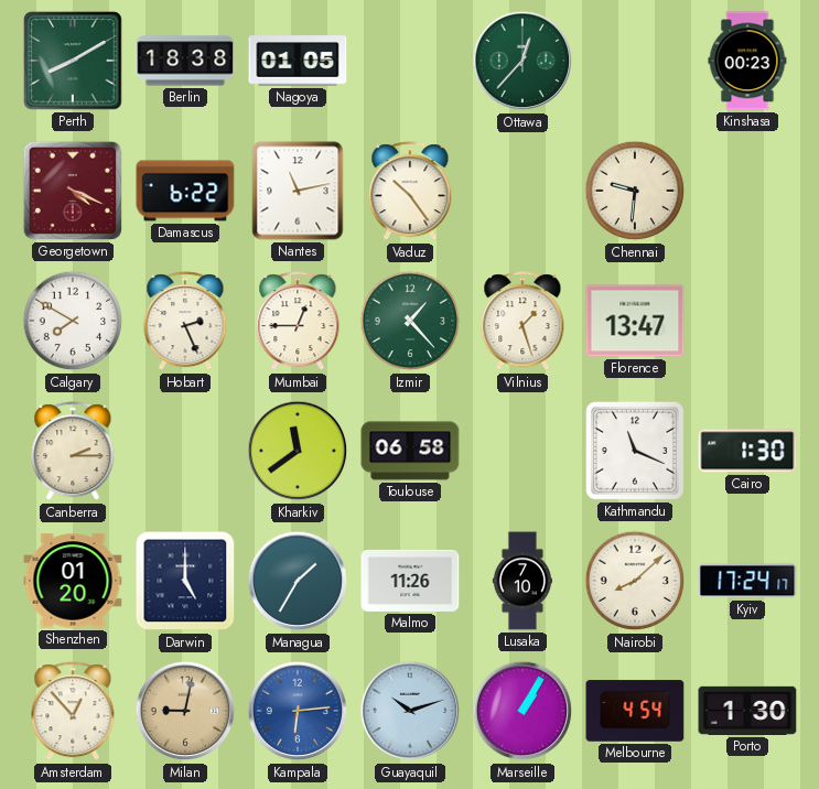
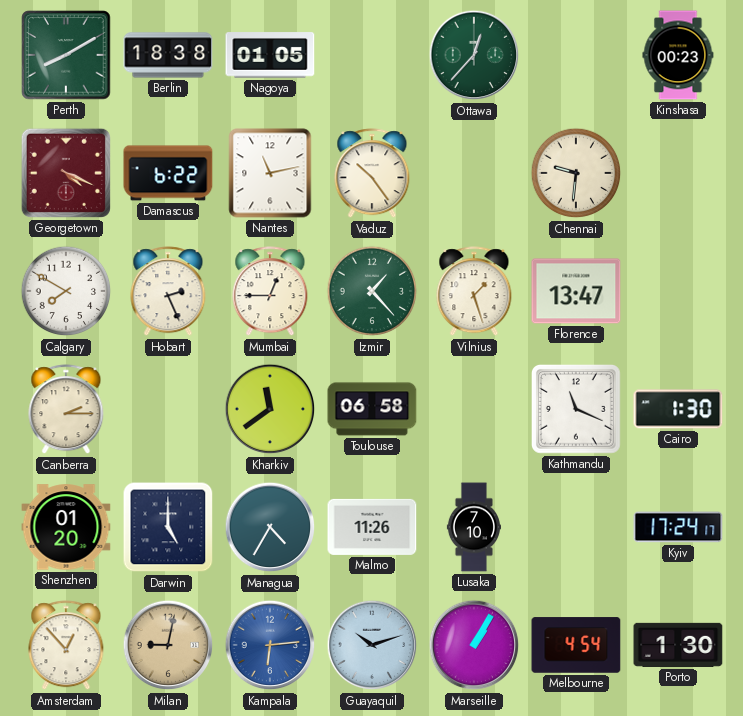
Managua: 1:35 -> 4:35 (270, 527)
Nairobi: 8:08 -> none (635, 581)
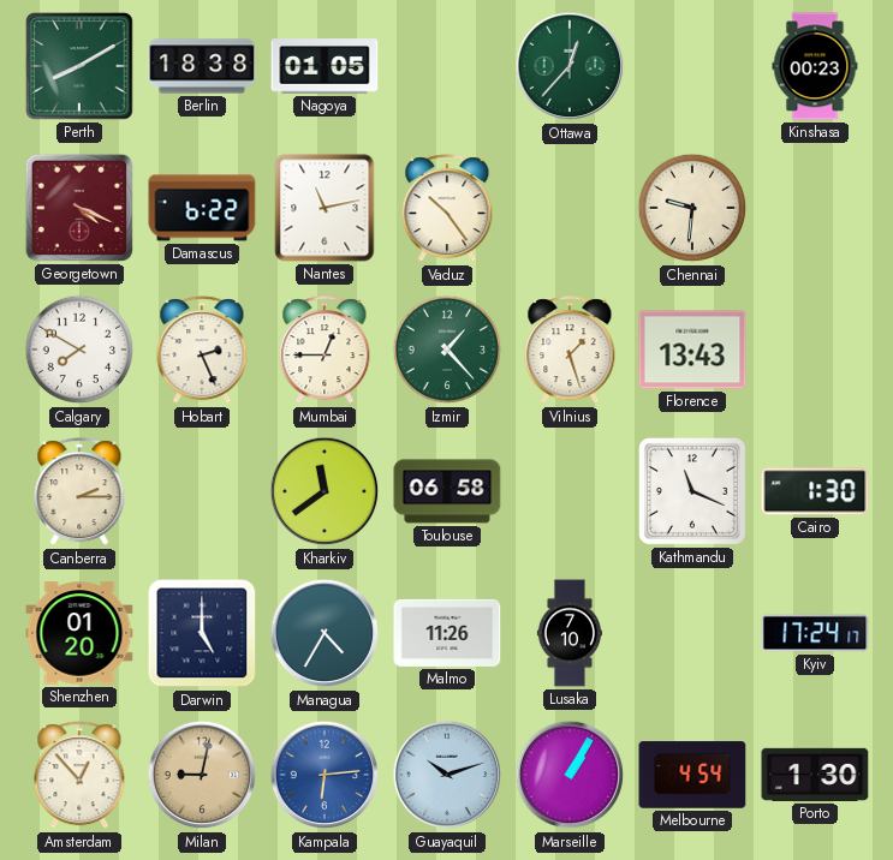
Florence: 13:47 -> 13:43 (692, 350)
